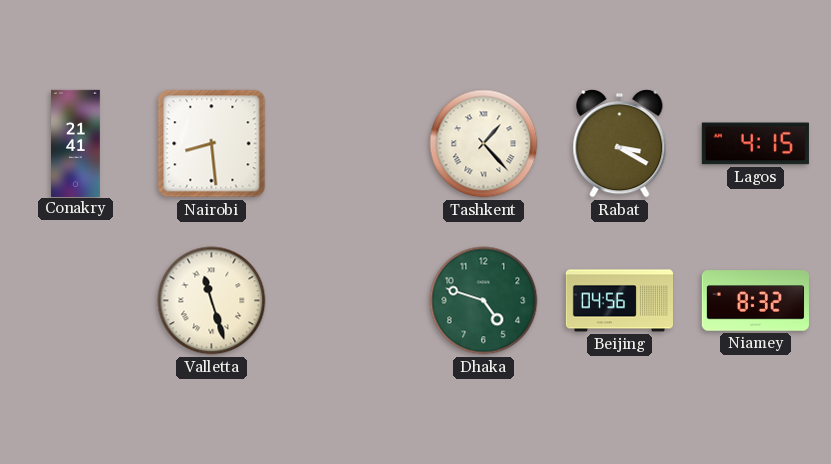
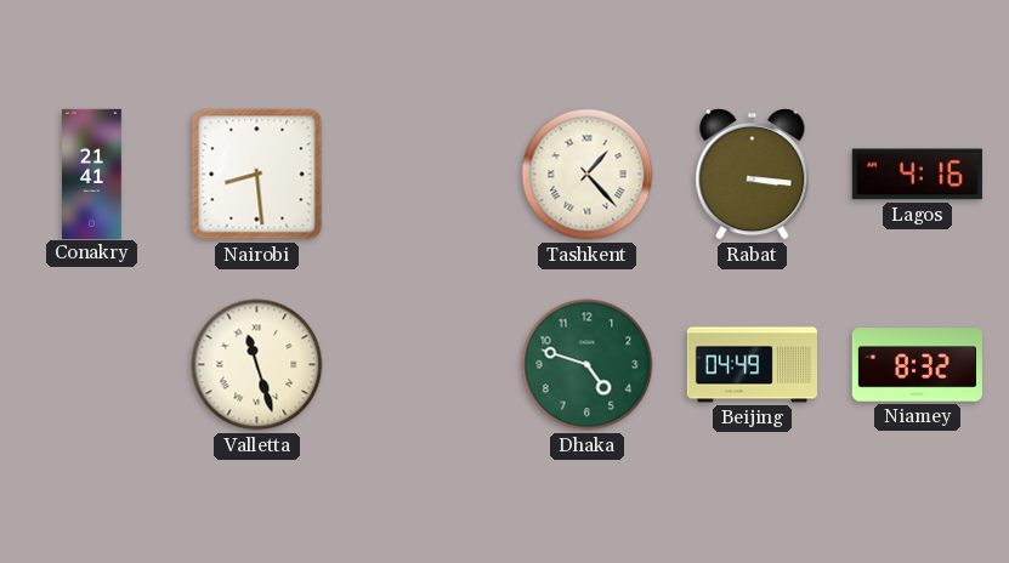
Rabat: 3:20 -> 3:16 (753, 175)
Lagos: 4:15 -> 4:16 (917, 175)
Beijing: 04:56 -> 04:49 (752, 365)
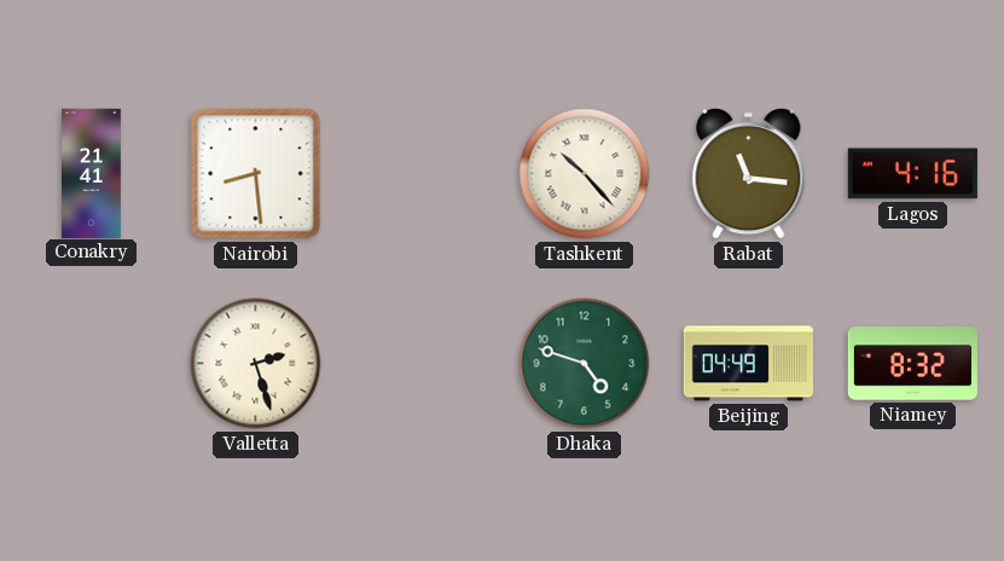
Tashkent: 1:23 -> 10:23 (585, 174)
Rabat: 3:16 -> 11:16 (749, 174)
Valletta: 11:27 -> 2:27 (256, 364)
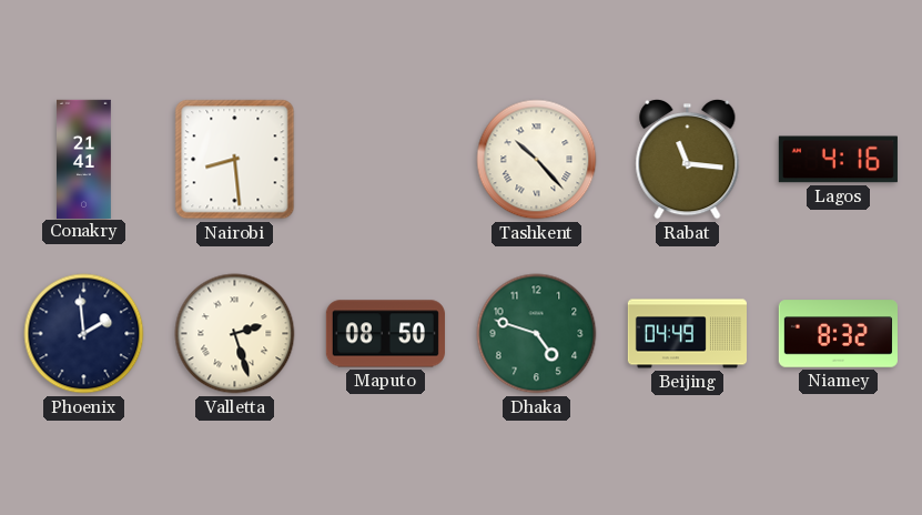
Phoenix: none -> 1:59 (84, 334)
Maputo: none -> 08:50 (385, 334)
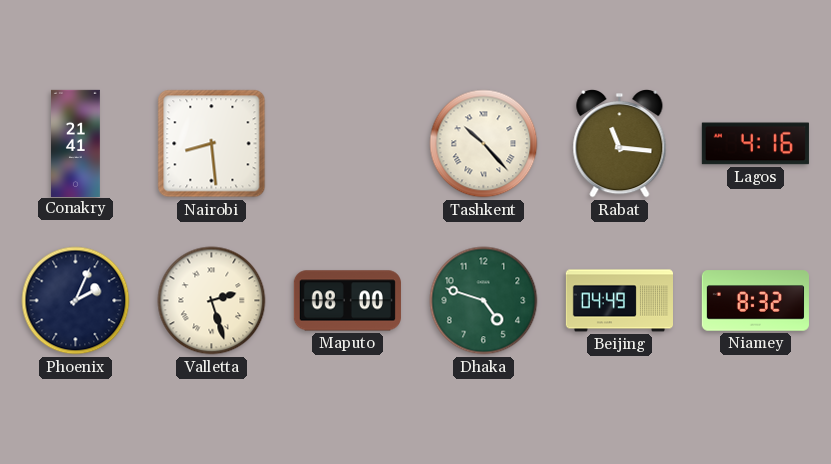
Phoenix: 1:59 -> 2:04 (76, 301)
Maputo: 08:50 -> 08:00 (347, 301)
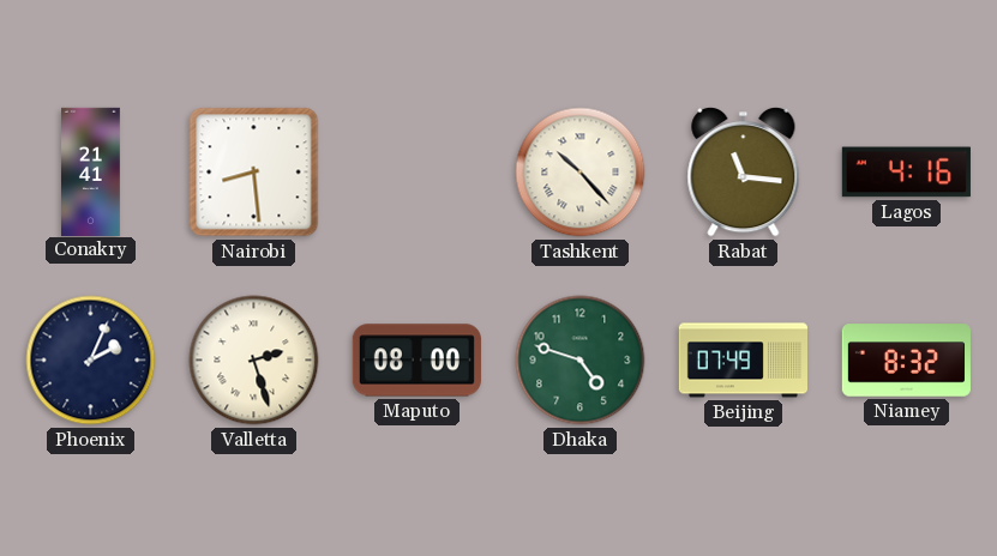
Beijing: 04:49 -> 07:49 (743, 361)
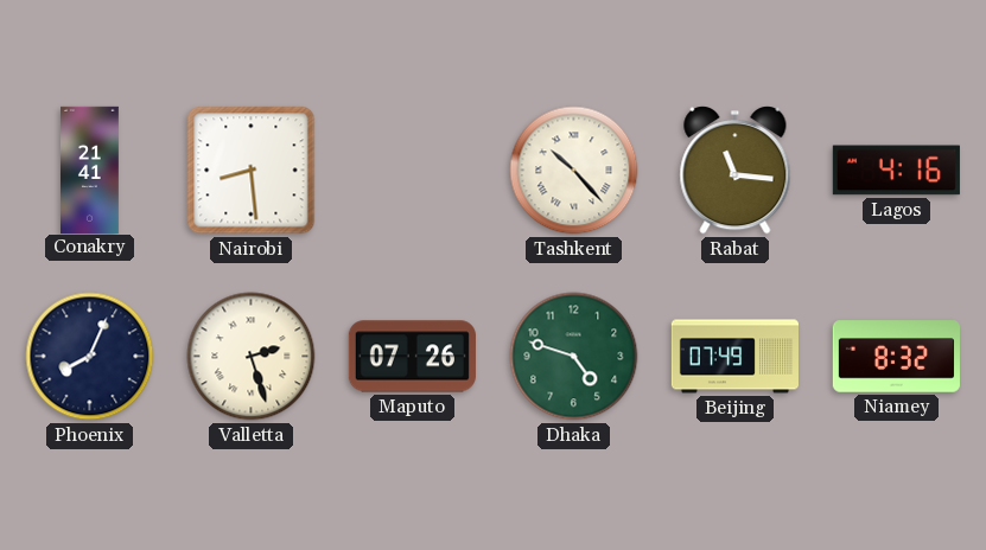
Phoenix: 2:04 -> 8:04 (90, 357)
Maputo: 08:00 -> 07:26 (412, 357)
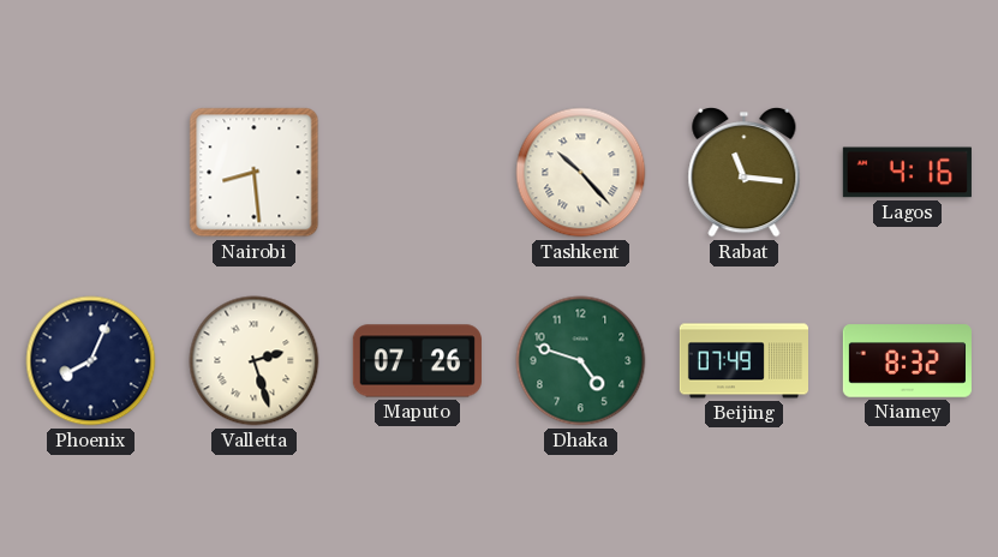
Conakry: 21:41 -> none (90, 170)
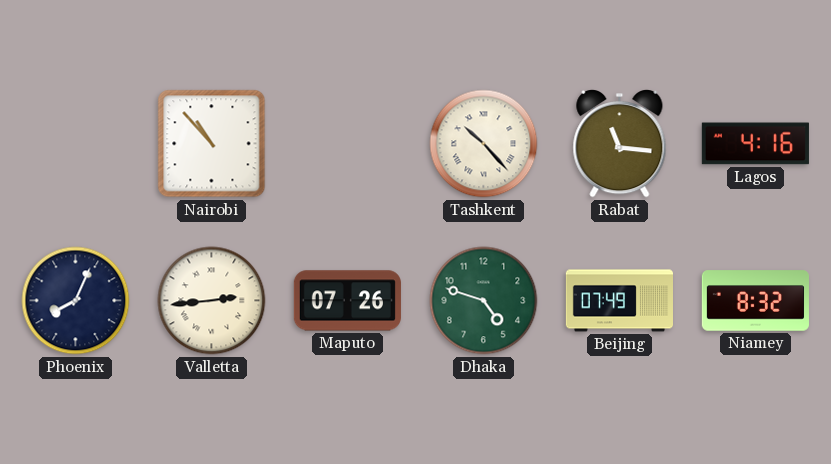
Nairobi: 8:29 -> 10:53 (212, 144)
Valletta: 2:27 -> 2:44 (212, 301)
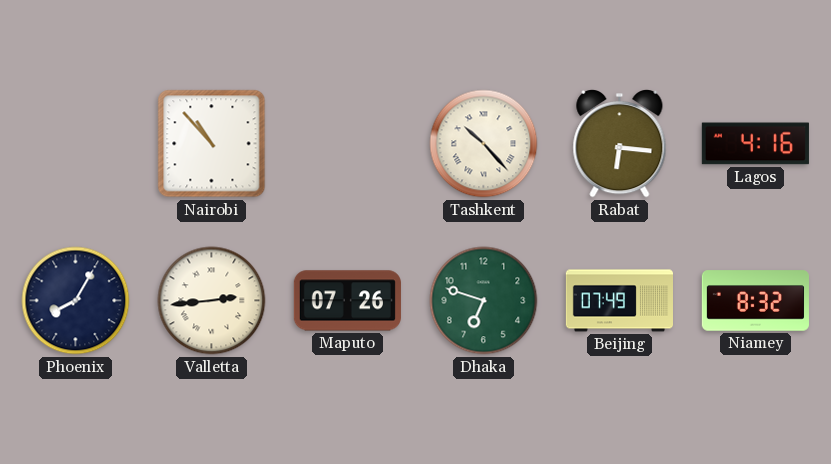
Rabat: 11:16 -> 6:16 (620, 144)
Phoenix: 8:04 -> 8:05 (76, 301)
Dhaka: 4:48 -> 6:48 (484, 301)
